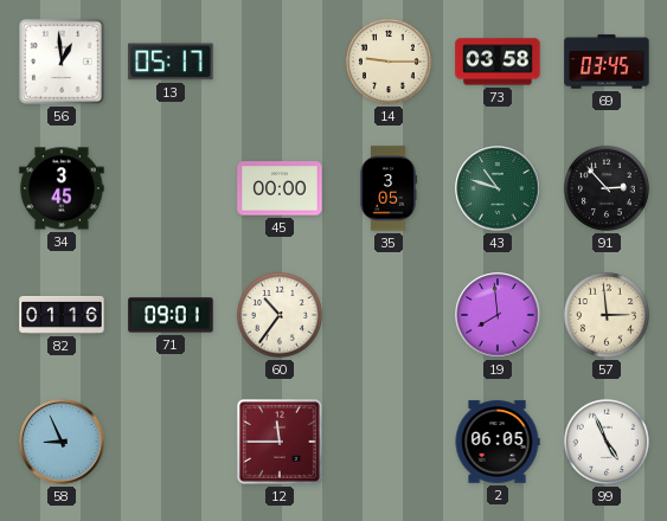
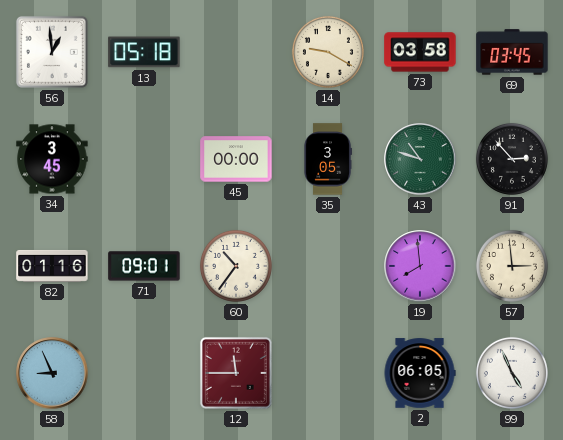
13: 05:17 -> 05:18 (144, 52)
14: 9:15 -> 9:20 (328, 52)
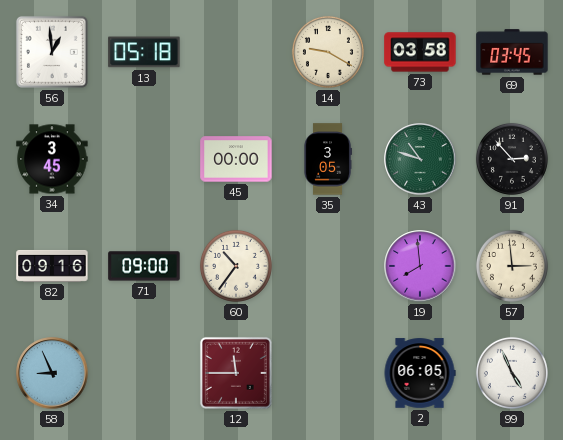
82: 01:16 -> 09:16 (52, 266)
71: 09:01 -> 09:00 (144, 266)
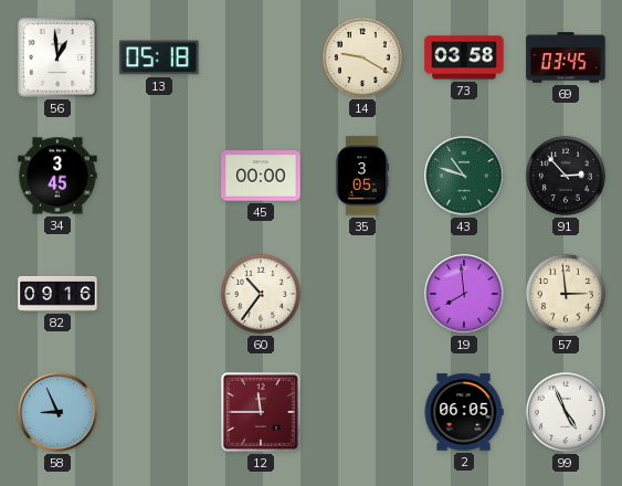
71: 09:00 -> none (144, 266)
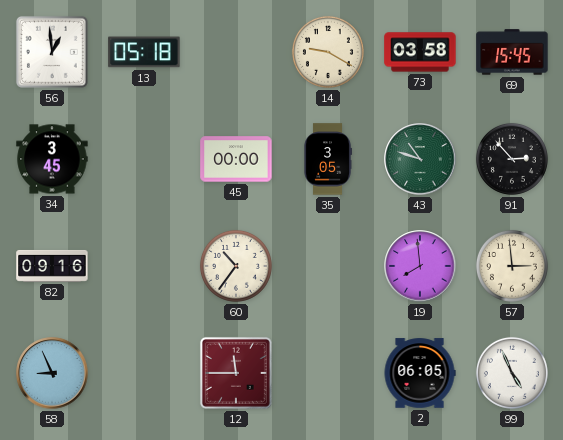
69: 03:45 -> 15:45 (512, 52)
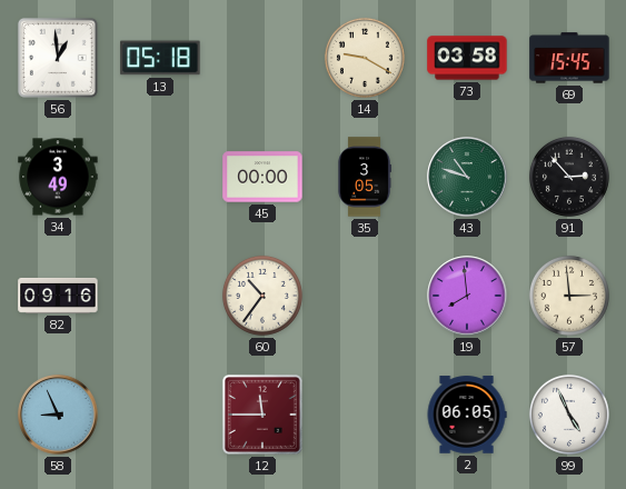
34: 3:45 -> 3:49 (58, 177)
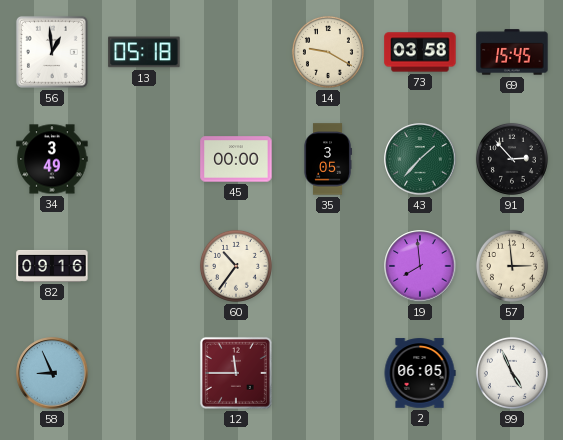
43: 10:48 -> 1:37 (420, 159)
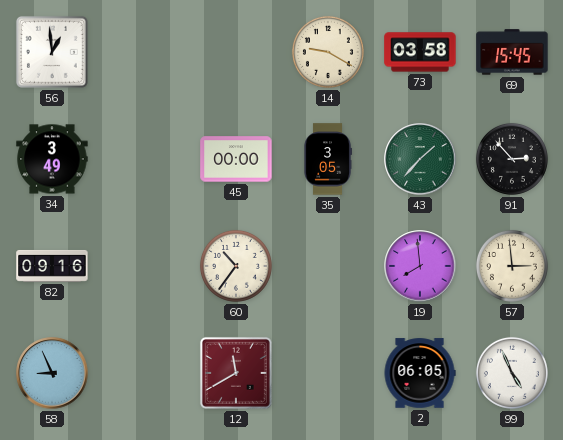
13: 05:18 -> none (144, 52)
12: 11:45 -> 11:40 (236, 373)
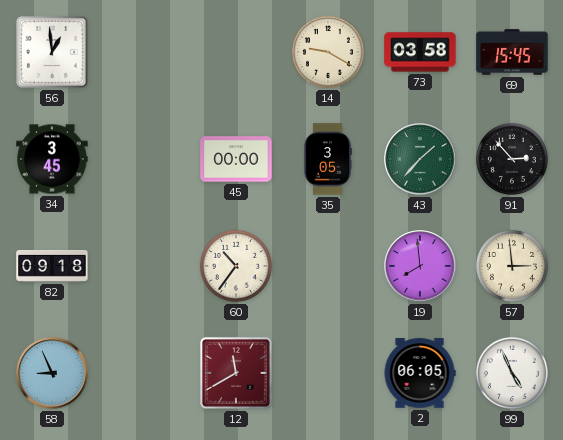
34: 3:49 -> 3:45 (52, 159)
82: 09:16 -> 09:18 (52, 266)
